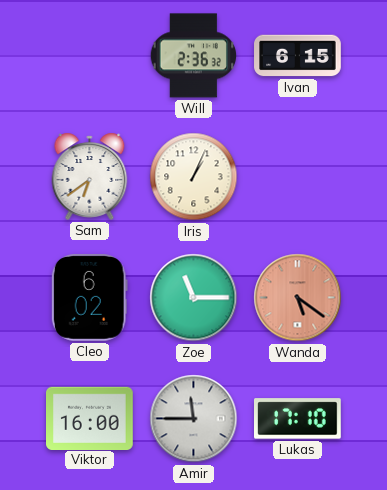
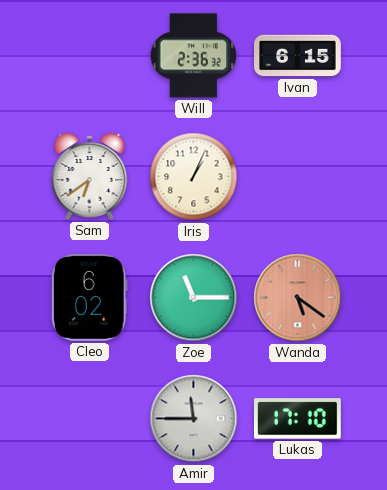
Viktor: 16:00 -> none (90, 418)
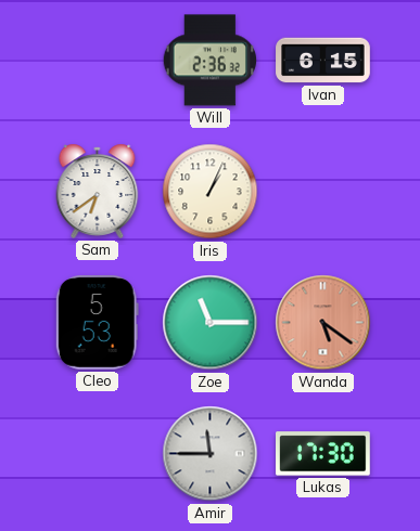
Cleo: 6:02 -> 5:53 (97, 323)
Lukas: 17:10 -> 17:30 (323, 454)
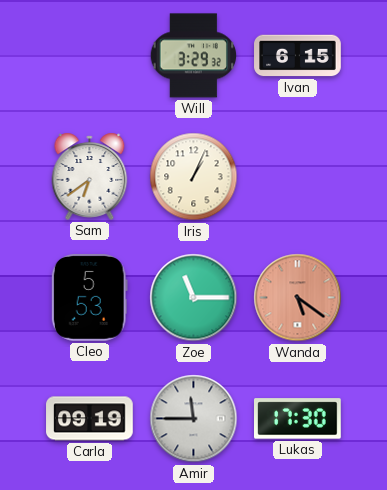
Will: 2:36 -> 3:29 (193, 56)
Carla: none -> 09:19 (90, 419)
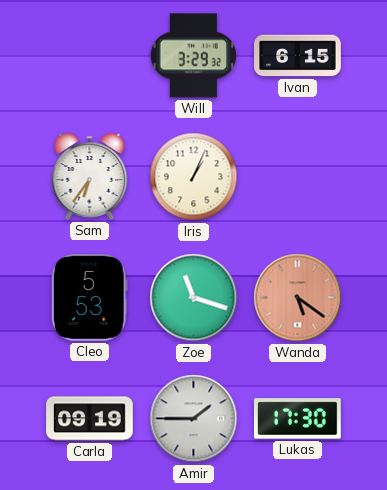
Sam: 6:39 -> 6:36 (90, 176)
Zoe: 11:15 -> 11:18 (194, 298)
Amir: 11:45 -> 1:45 (194, 419)
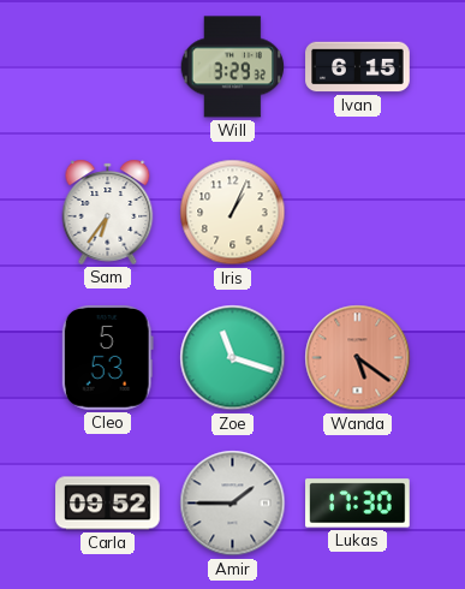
Carla: 09:19 -> 09:52 (108, 504)
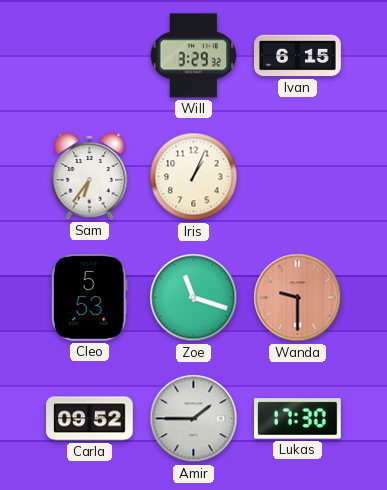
Wanda: 5:21 -> 9:30 (298, 298)
